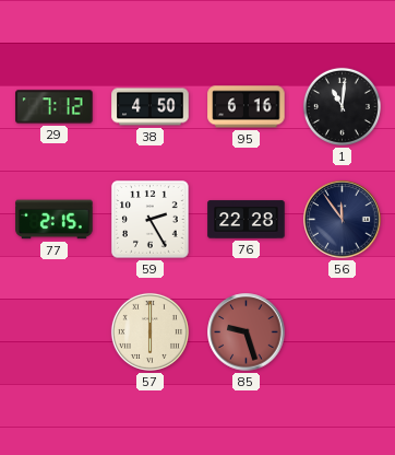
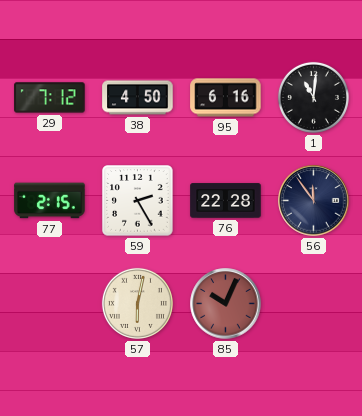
57: 6:00 -> 6:02 (137, 303)
85: 9:27 -> 10:04 (226, 304)
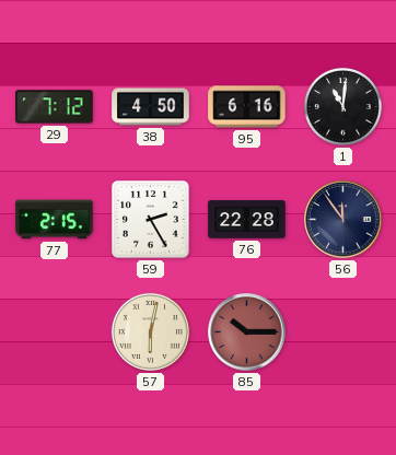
85: 10:04 -> 10:15 (247, 332)
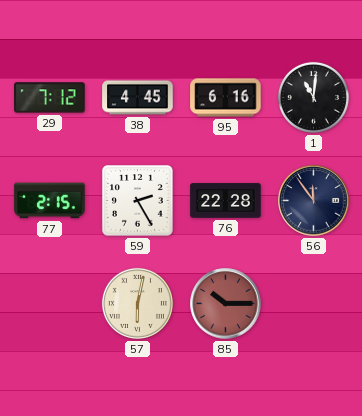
38: 4:50 -> 4:45 (138, 98)
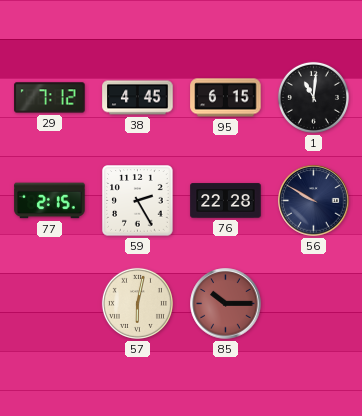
95: 6:16 -> 6:15 (226, 98)
56: 11:54 -> 9:50 (314, 201)
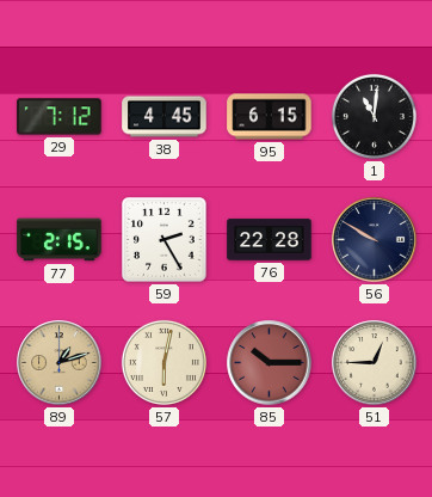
89: none -> 1:12 (60, 363)
51: none -> 12:45 (375, 363)
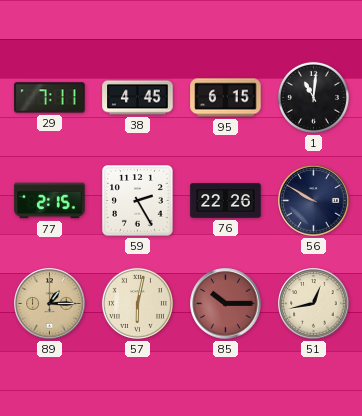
29: 7:12 -> 7:11 (50, 98)
76: 22:28 -> 22:26 (226, 201)
89: 1:12 -> 1:15 (50, 304)
51: 12:45 -> 12:43 (314, 304)
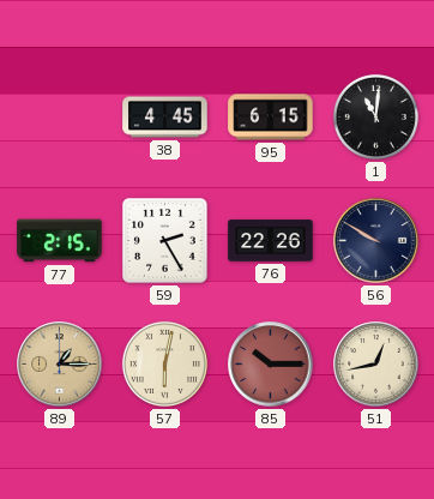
29: 7:11 -> none (50, 98)
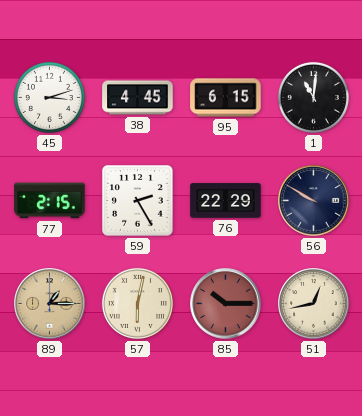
45: none -> 3:12 (49, 97)
76: 22:26 -> 22:29 (226, 201)
